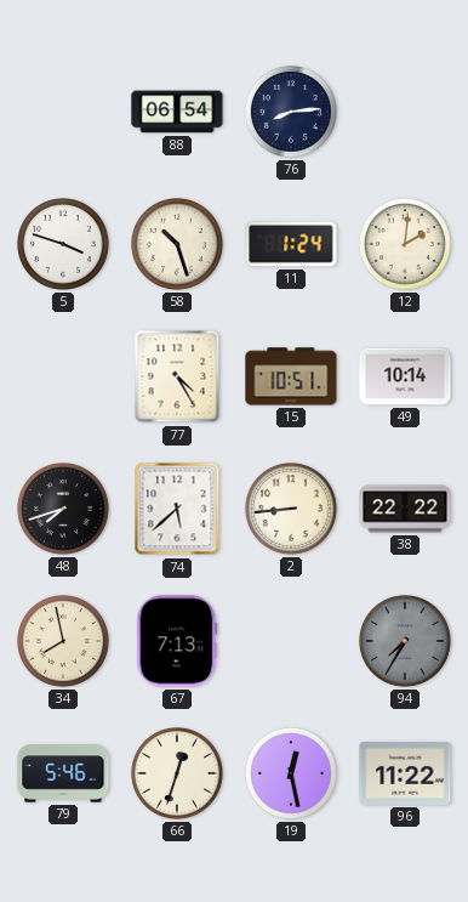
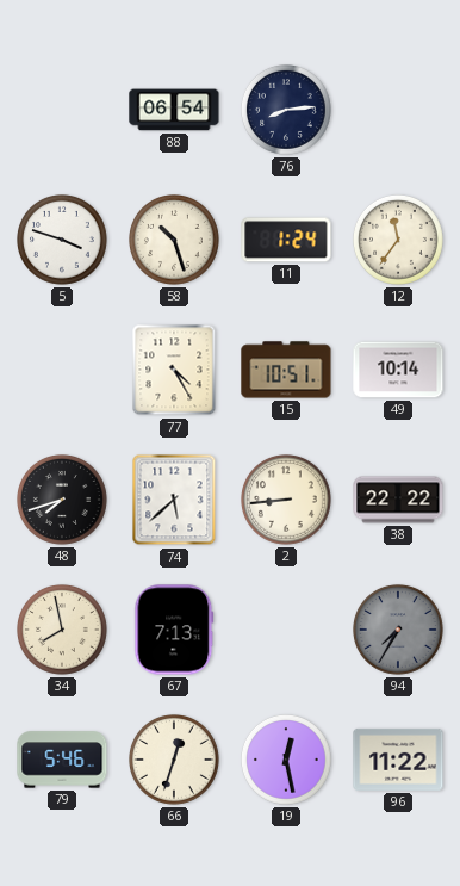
12: 2:01 -> 11:36 (399, 241)
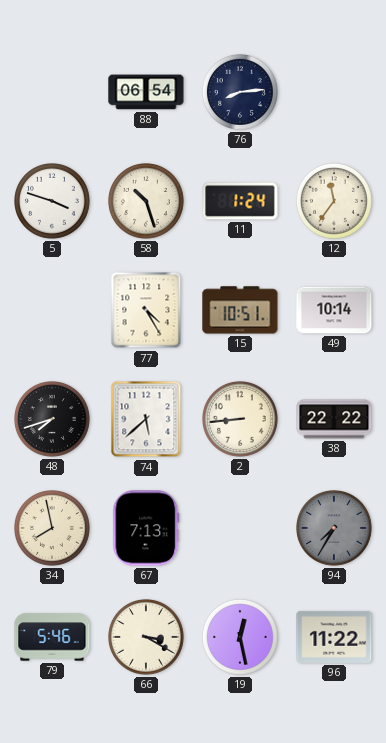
66: 12:33 -> 3:20 (147, 638)
